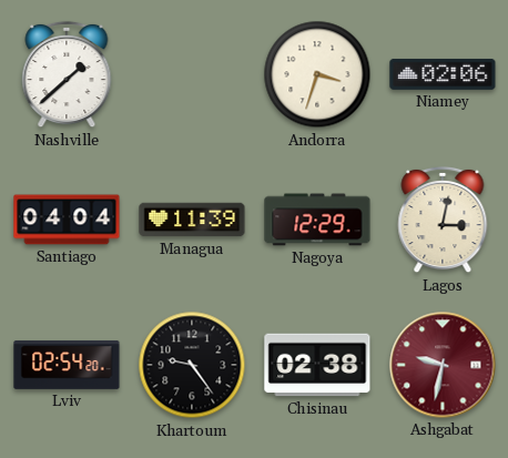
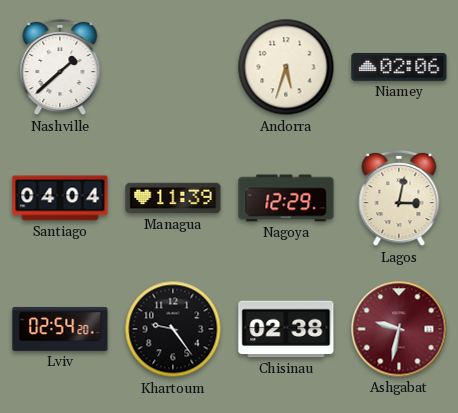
Andorra: 3:33 -> 5:33 (286, 67)
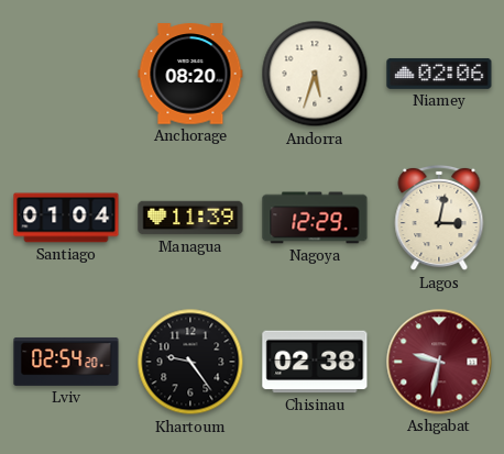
Nashville: 1:38 -> none (60, 67)
Anchorage: none -> 08:20 (190, 74)
Santiago: 04:04 -> 01:04 (66, 218)
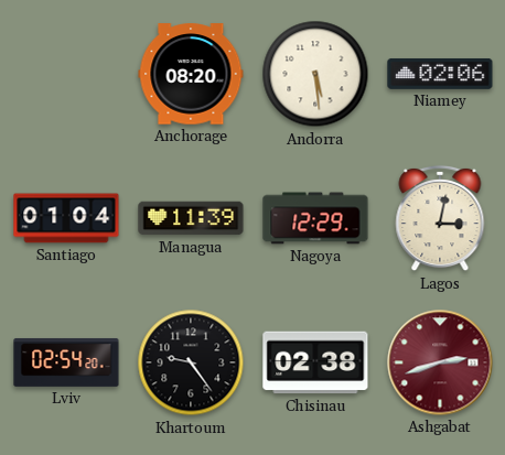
Andorra: 5:33 -> 5:29 (315, 74)
Ashgabat: 9:32 -> 2:42 (440, 362)
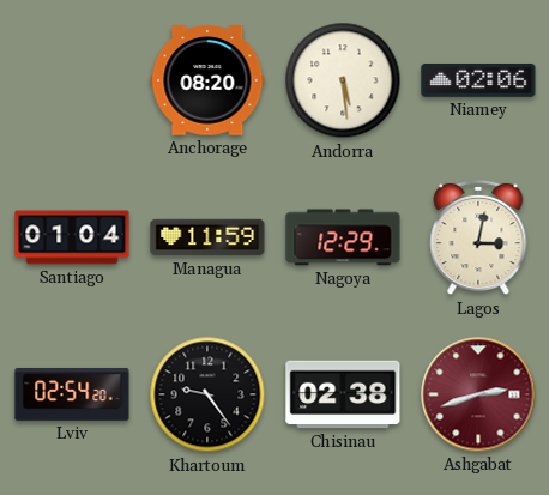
Managua: 11:39 -> 11:59 (207, 237)
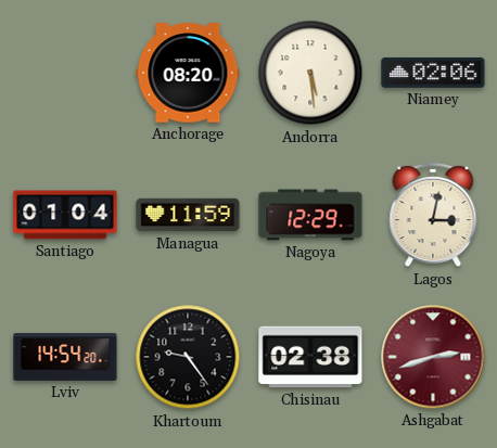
Lviv: 02:54 -> 14:54 (65, 357)
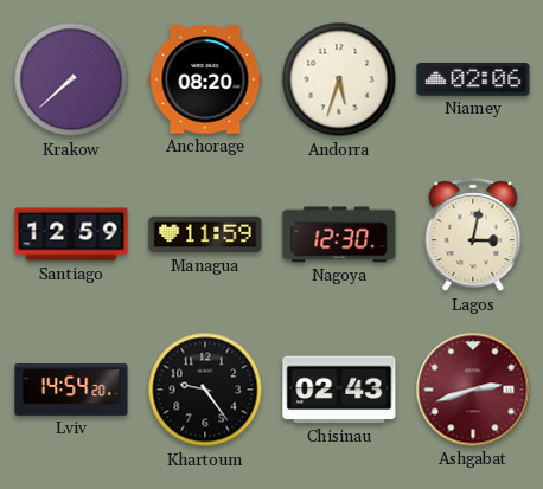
Krakow: none -> 7:38 (71, 79)
Andorra: 5:29 -> 5:33 (339, 79)
Santiago: 01:04 -> 12:59 (71, 234)
Nagoya: 12:29 -> 12:30 (339, 234)
Chisinau: 02:38 -> 02:43 (339, 390)
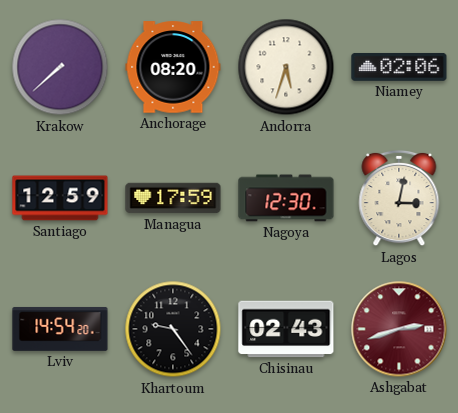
Managua: 11:59 -> 17:59 (173, 198)
